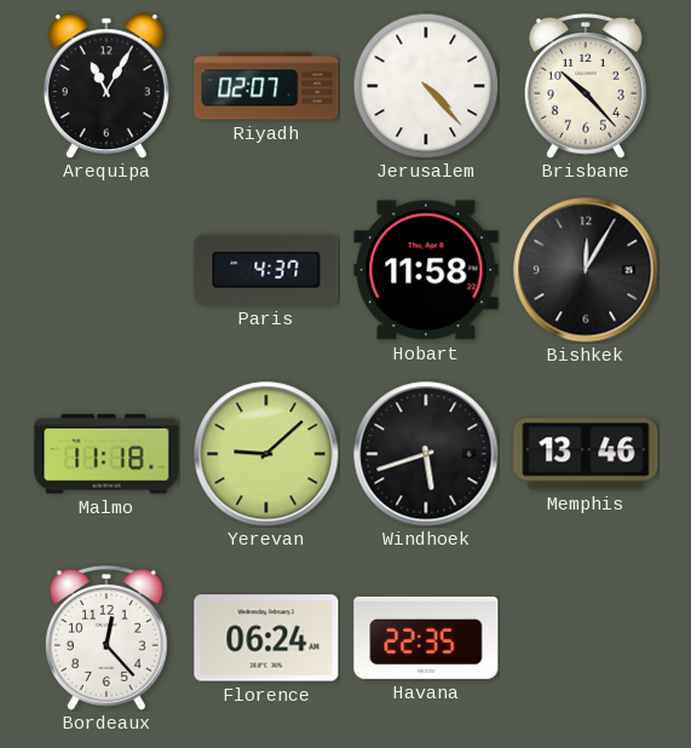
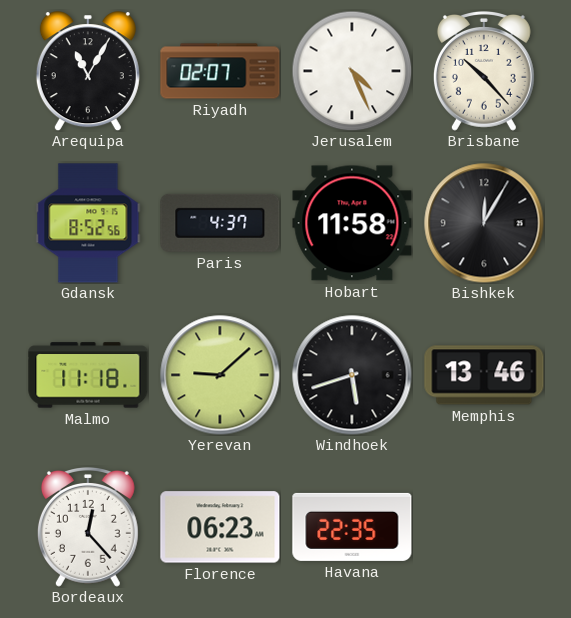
Jerusalem: 4:23 -> 4:26 (352, 71)
Gdansk: none -> 8:52 (88, 223)
Florence: 06:24 -> 06:23 (220, 527)
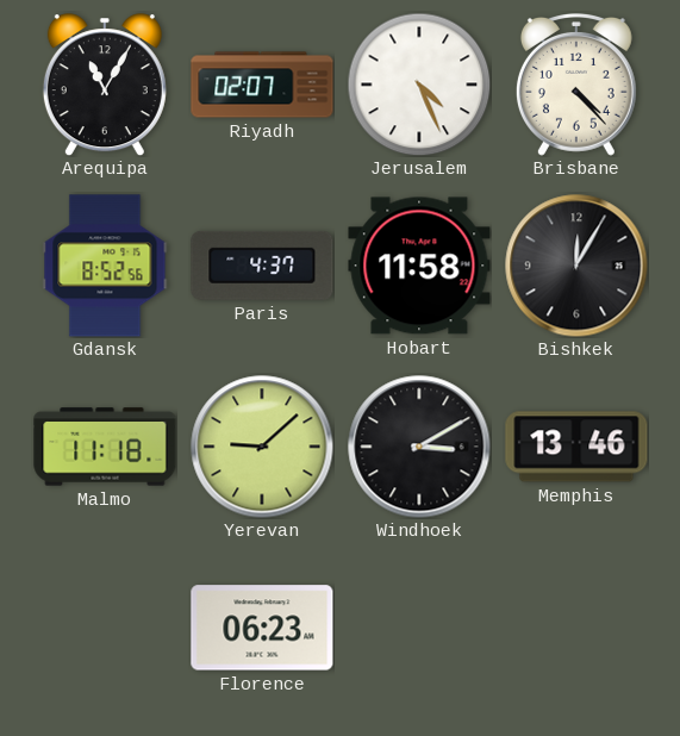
Brisbane: 10:23 -> 4:23 (576, 86)
Windhoek: 5:42 -> 3:10 (419, 447)
Bordeaux: 12:23 -> none (88, 528)
Havana: 22:35 -> none (352, 527)
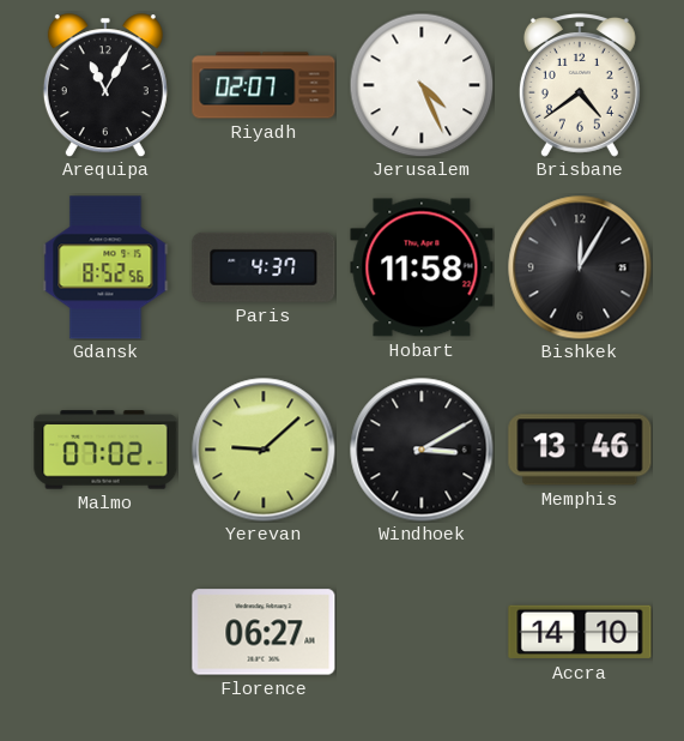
Brisbane: 4:23 -> 4:39 (580, 86)
Malmo: 11:18 -> 07:02 (105, 450)
Florence: 06:23 -> 06:27 (264, 632)
Accra: none -> 14:10 (580, 632)
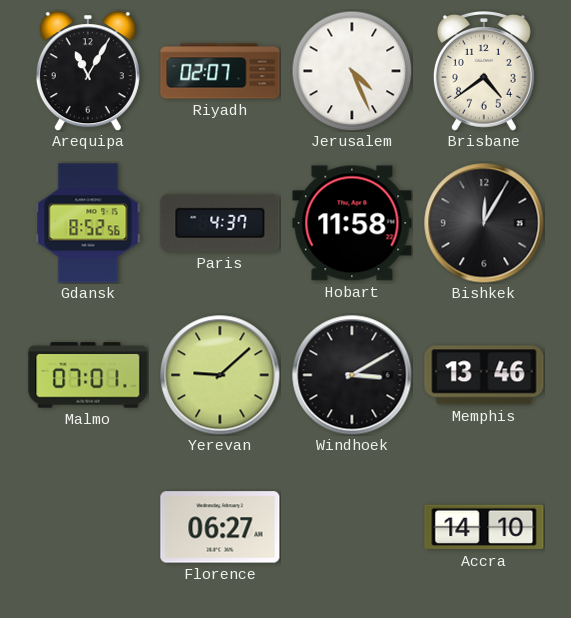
Malmo: 07:02 -> 07:01 (88, 375)
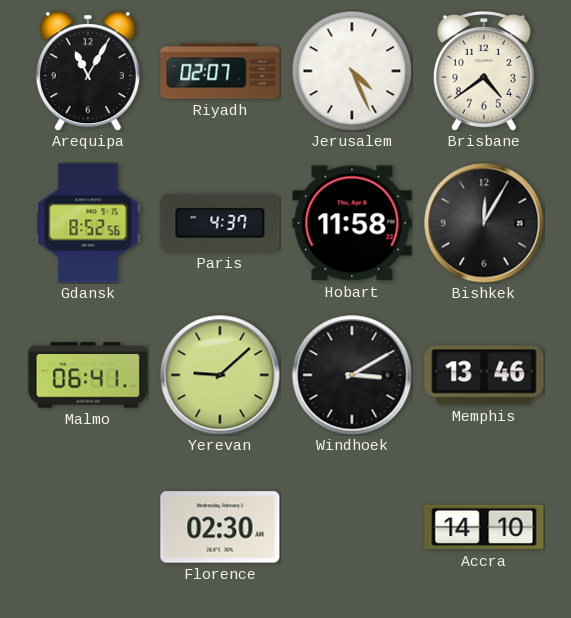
Malmo: 07:01 -> 06:41 (88, 375)
Florence: 06:27 -> 02:30 (220, 527)
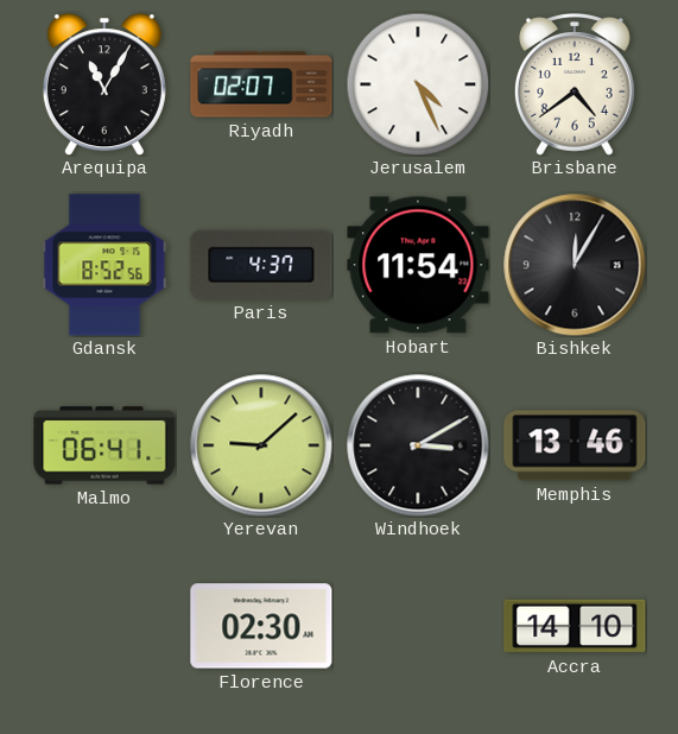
Hobart: 11:58 -> 11:54 (418, 265)
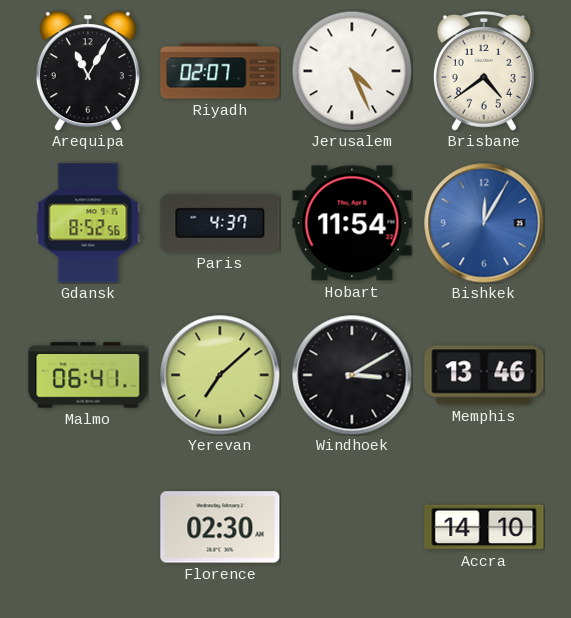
Bishkek dial: black -> blue (484, 223)
Yerevan: 9:08 -> 7:08 (220, 375)
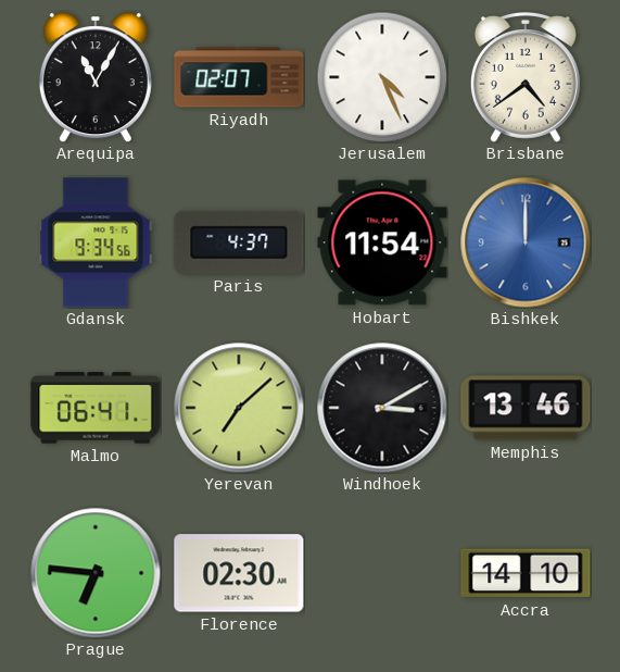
Gdansk: 8:52 -> 9:34 (96, 242)
Bishkek: 12:05 -> 12:00 (526, 242)
Prague: none -> 6:46 (96, 573)
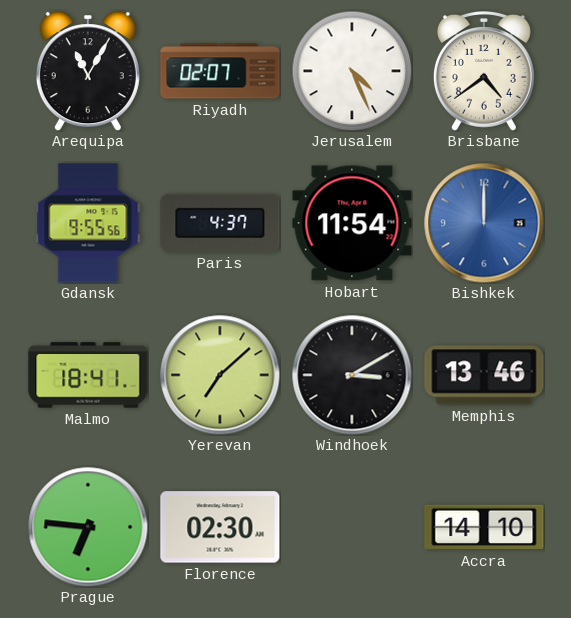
Gdansk: 9:34 -> 9:55 (88, 223)
Malmo: 06:41 -> 18:41 (88, 375)
